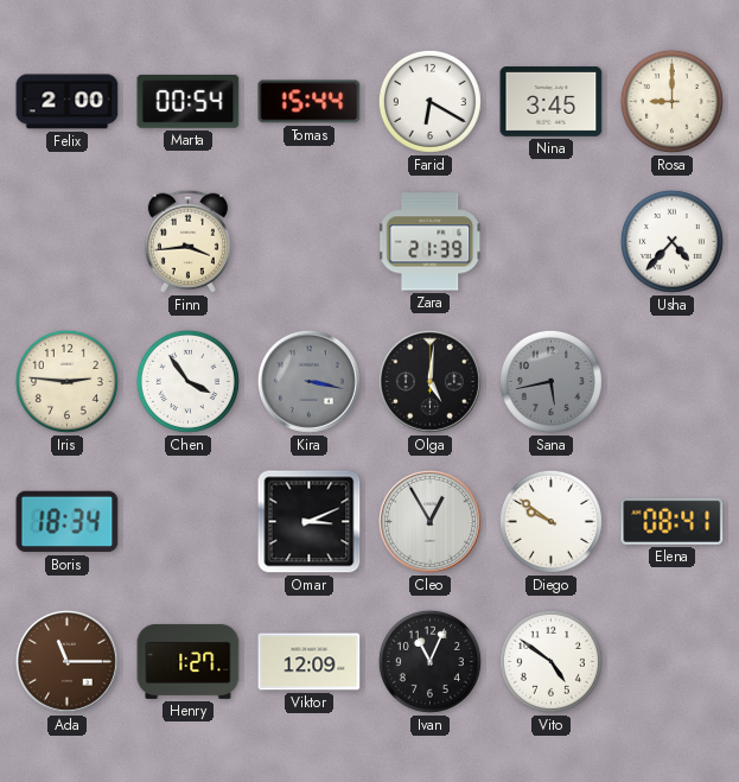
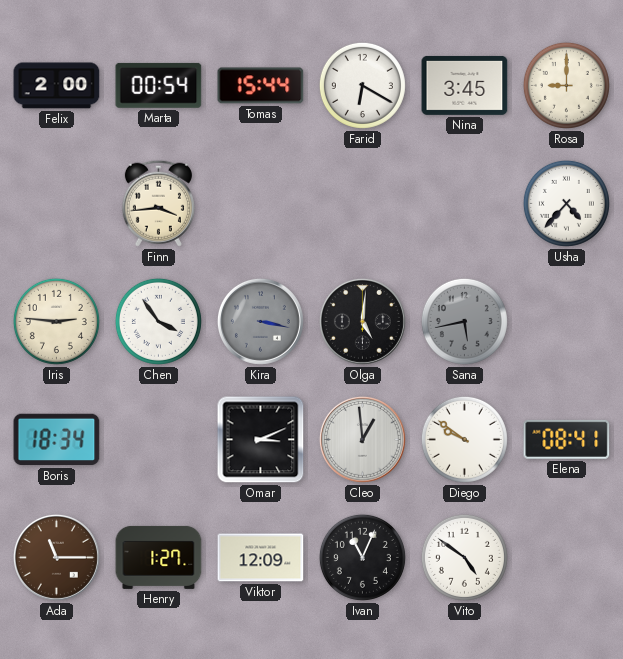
Zara: 21:39 -> none (431, 242)
Cleo: 12:55 -> 12:59 (362, 439)
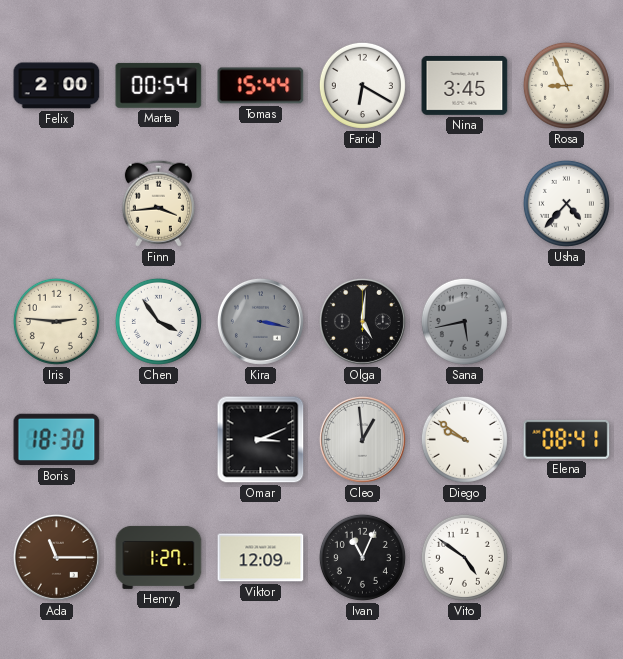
Rosa: 9:00 -> 8:56 (566, 85)
Boris: 18:34 -> 18:30 (57, 440)
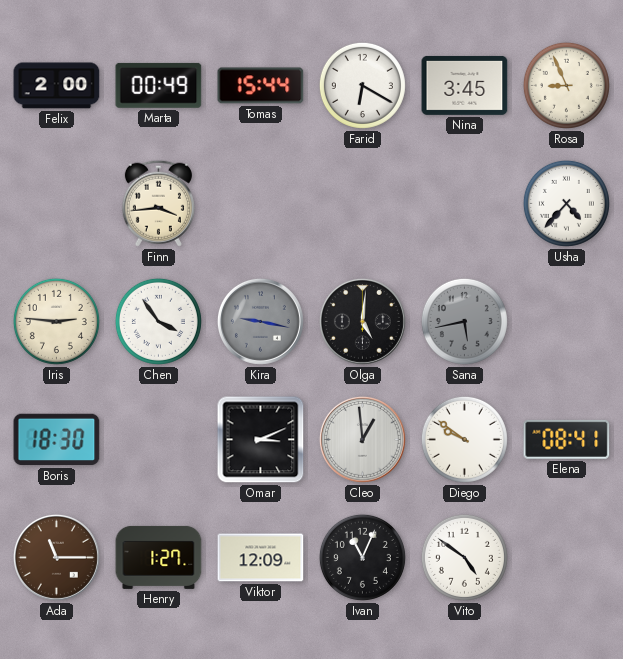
Marta: 00:54 -> 00:49 (159, 85)
Kira: 3:17 -> 9:17 (260, 321)
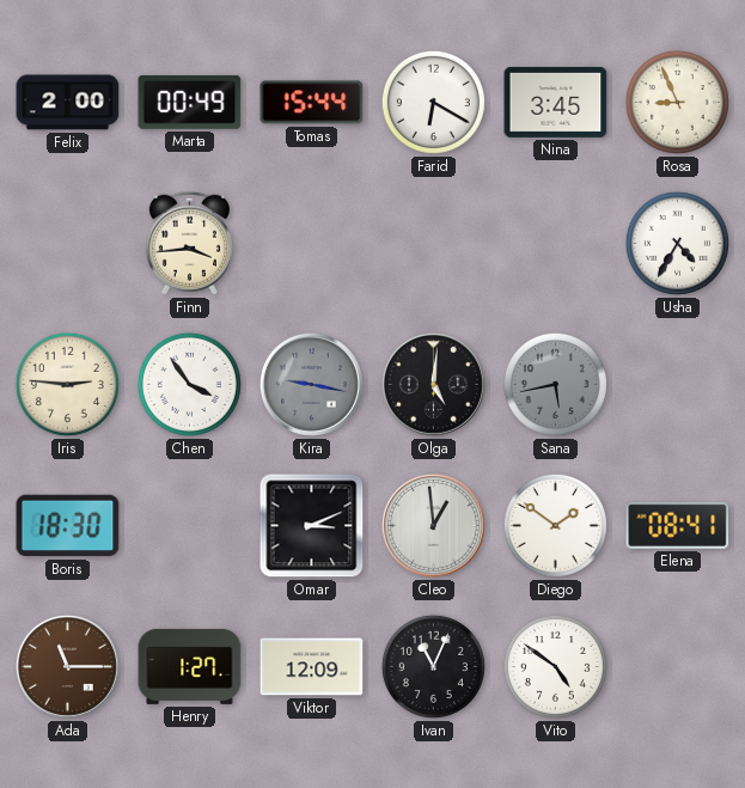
Usha: 4:37 -> 4:35 (677, 243)
Diego: 9:51 -> 1:51 (555, 525)
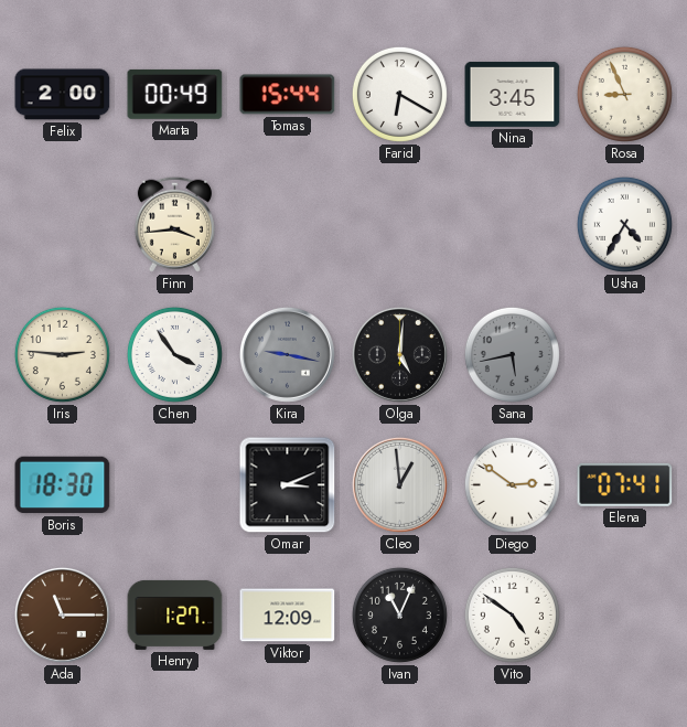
Diego: 1:51 -> 2:51 (512, 484)
Elena: 08:41 -> 07:41 (625, 484)
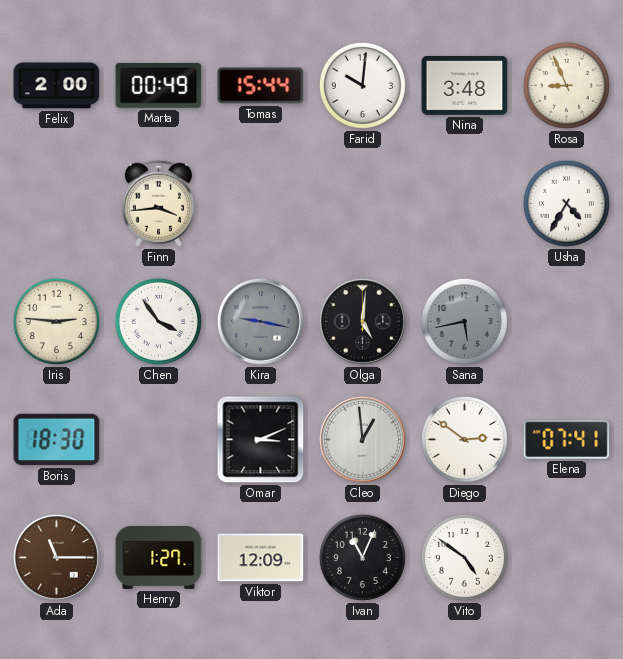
Farid: 6:20 -> 10:01 (362, 85)
Nina: 3:45 -> 3:48 (465, 85)
